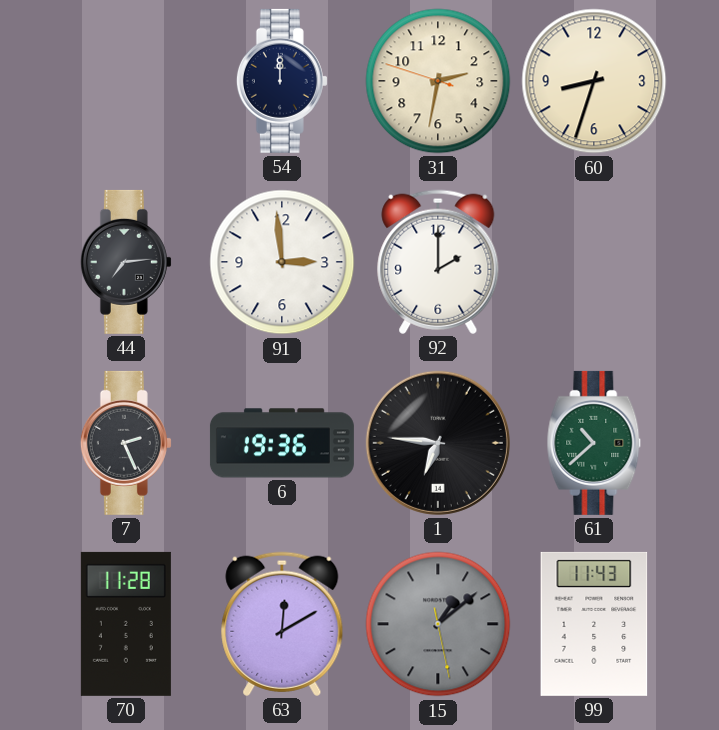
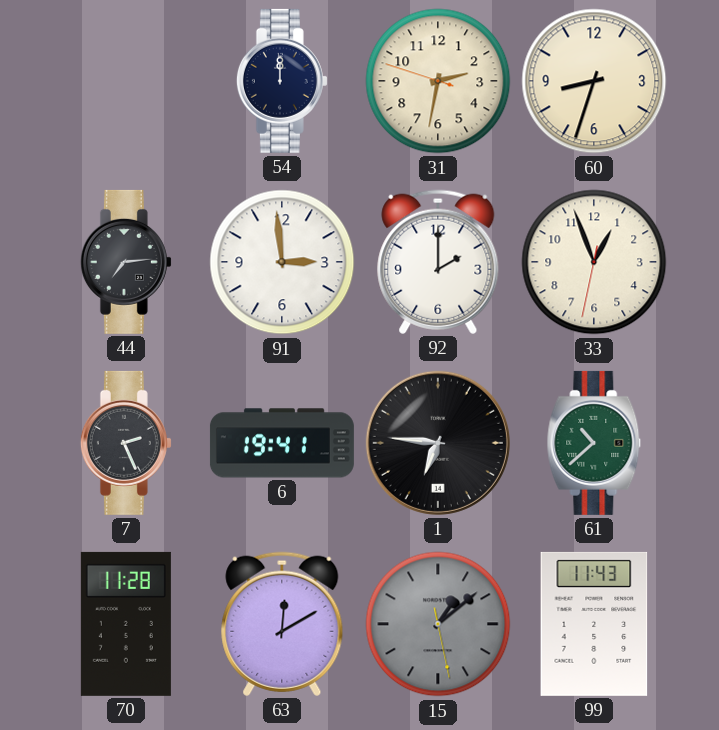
33: none -> 12:56 (594, 262)
6: 19:36 -> 19:41 (282, 443)
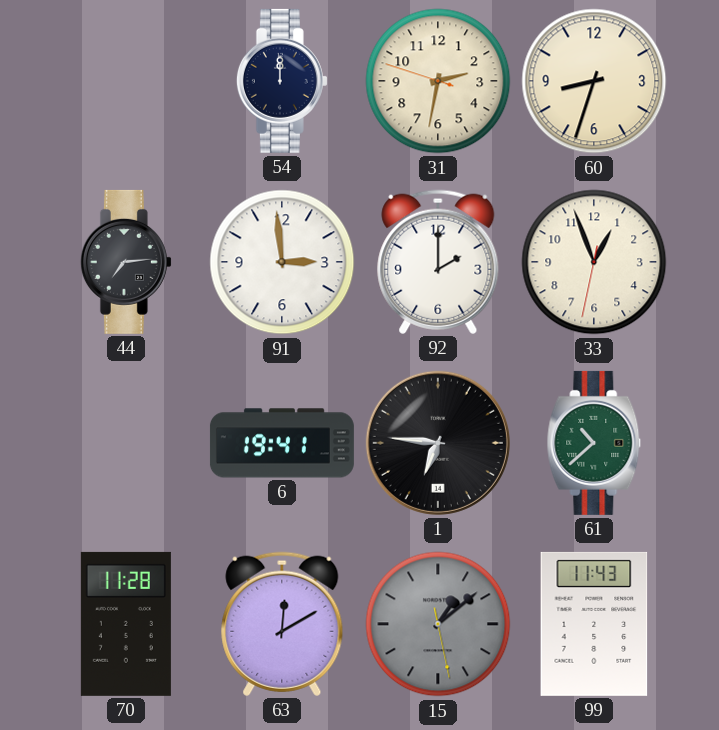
7: 2:26 -> none (126, 443)
